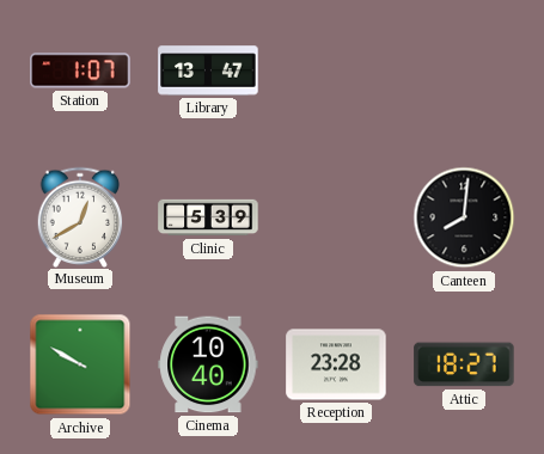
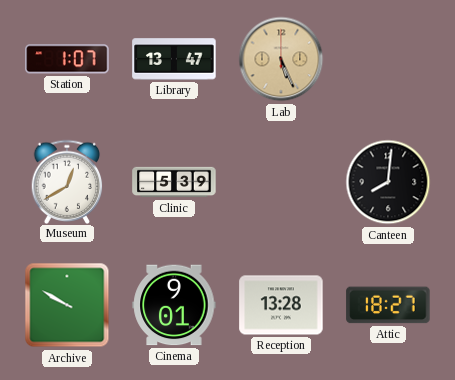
Lab: none -> 5:26 (281, 59)
Cinema: 10:40 -> 9:01 (174, 305)
Reception: 23:28 -> 13:28 (281, 305)
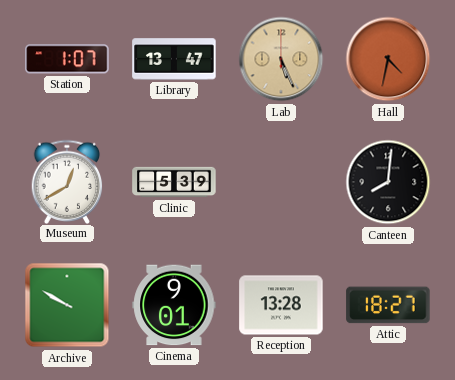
Hall: none -> 4:32 (388, 59)
